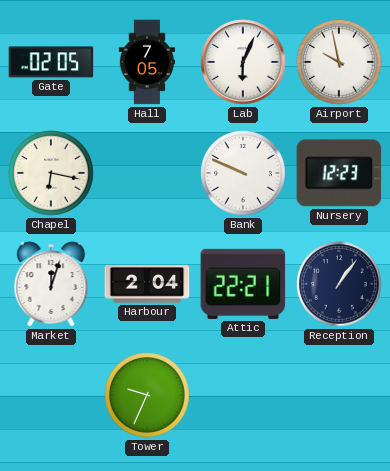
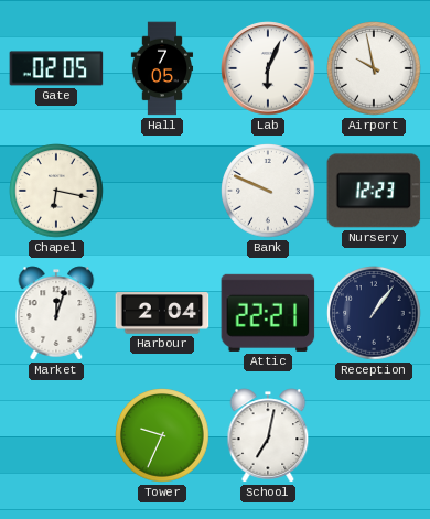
School: none -> 7:02 (268, 435)
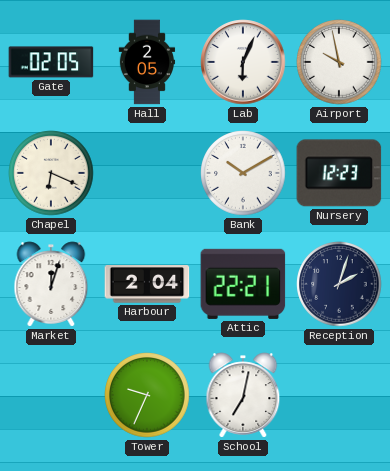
Hall: 7:05 -> 2:05 (147, 62)
Chapel: 6:17 -> 6:19 (51, 173)
Bank: 9:49 -> 10:10 (243, 173)
Reception: 1:06 -> 2:03 (339, 284)
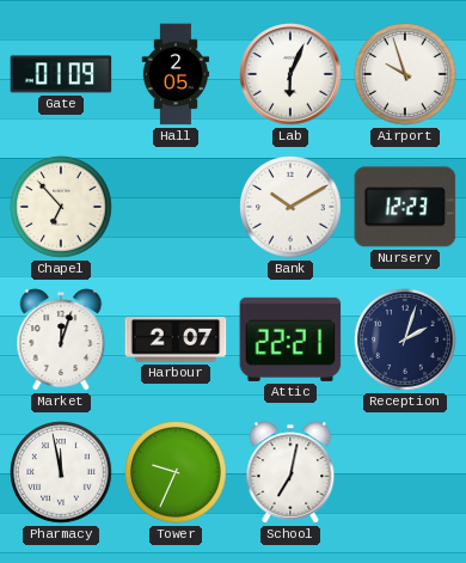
Gate: 02:05 -> 01:09 (61, 74)
Airport: 9:58 -> 9:57 (405, 74)
Chapel: 6:19 -> 6:53 (61, 207)
Harbour: 2:04 -> 2:07 (176, 339)
Pharmacy: none -> 11:58 (61, 472)
